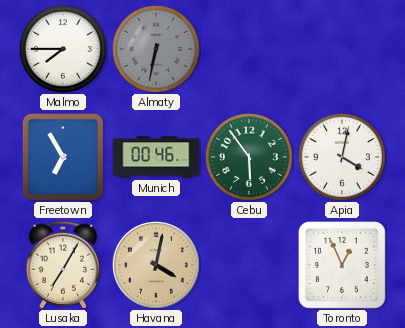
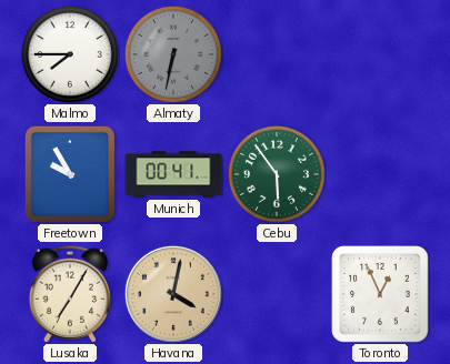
Freetown: 6:55 -> 9:55 (70, 174)
Munich: 00:46 -> 00:41 (173, 174)
Apia: 4:02 -> none (342, 157)
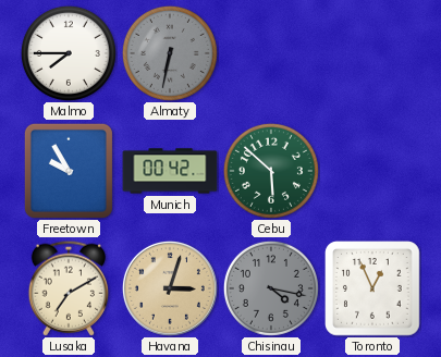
Munich: 00:41 -> 00:42 (170, 171)
Cebu: 5:54 -> 5:52 (271, 171)
Lusaka: 7:05 -> 7:10 (68, 288)
Havana: 4:02 -> 3:03 (170, 288)
Chisinau: none -> 4:17 (271, 288)
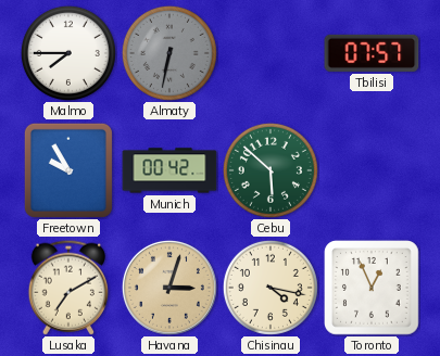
Tbilisi: none -> 07:57 (372, 53)
Chisinau dial: grey -> cream (271, 288)
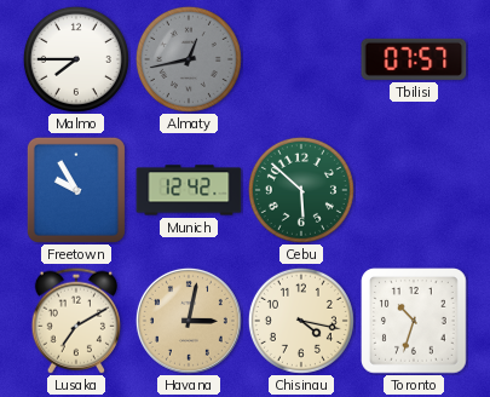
Almaty: 6:32 -> 12:43 (189, 59)
Munich: 00:42 -> 12:42 (189, 190)
Havana: 3:03 -> 3:02 (189, 321)
Toronto: 12:56 -> 10:33 (415, 322)
